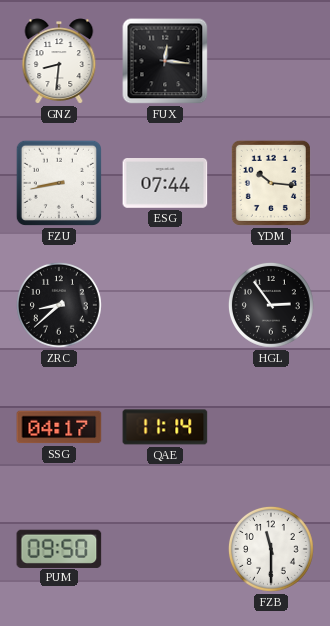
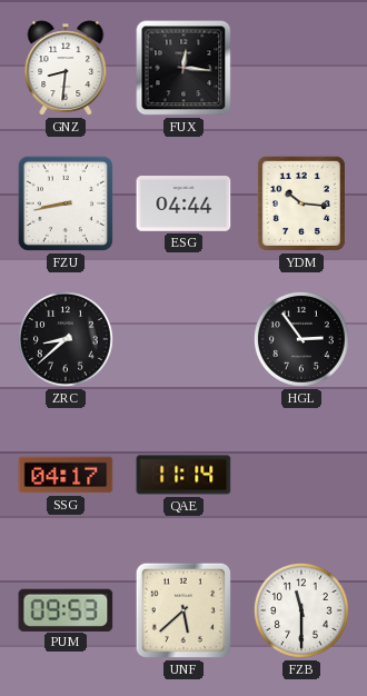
ESG: 07:44 -> 04:44 (183, 205)
PUM: 09:50 -> 09:53 (66, 609)
UNF: none -> 5:38 (183, 610)
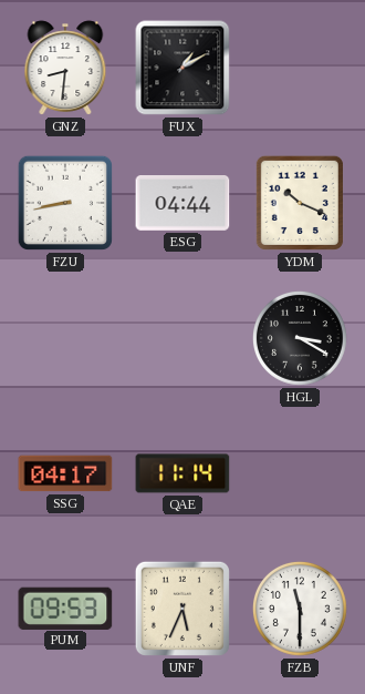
FUX: 12:16 -> 1:10 (182, 68)
YDM: 10:16 -> 10:19 (300, 203)
ZRC: 8:38 -> none (66, 339)
HGL: 2:54 -> 3:20 (300, 338)
UNF: 5:38 -> 5:34 (182, 609)
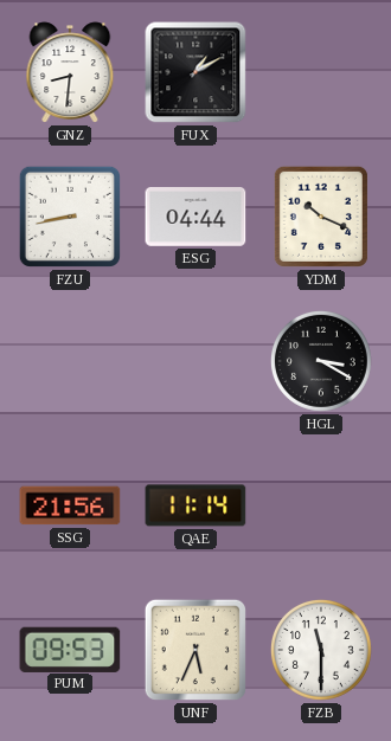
SSG: 04:17 -> 21:56 (70, 505)
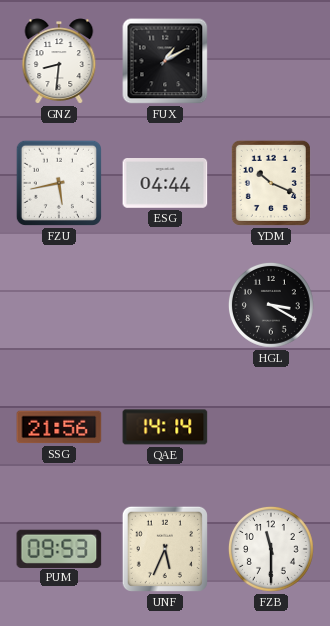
FZU: 8:43 -> 5:43 (59, 183)
QAE: 11:14 -> 14:14 (165, 427)
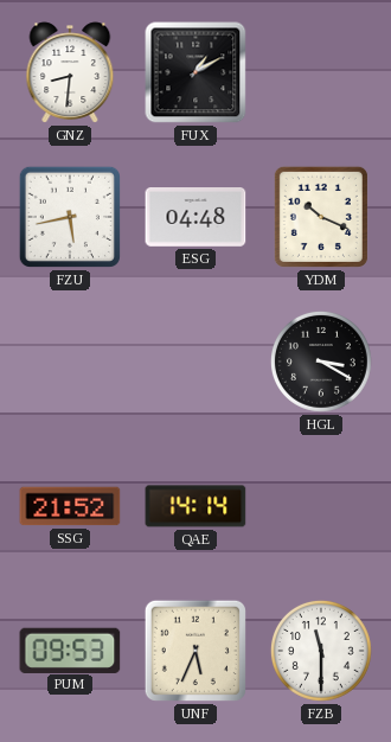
ESG: 04:44 -> 04:48 (195, 218)
SSG: 21:56 -> 21:52 (70, 506)
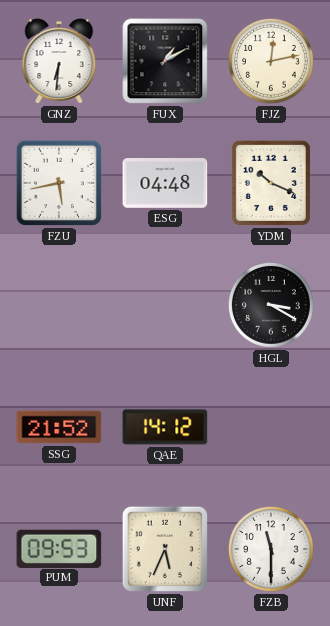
GNZ: 8:31 -> 6:31 (59, 61)
FJZ: none -> 12:13 (271, 61)
QAE: 14:14 -> 14:12 (165, 427)
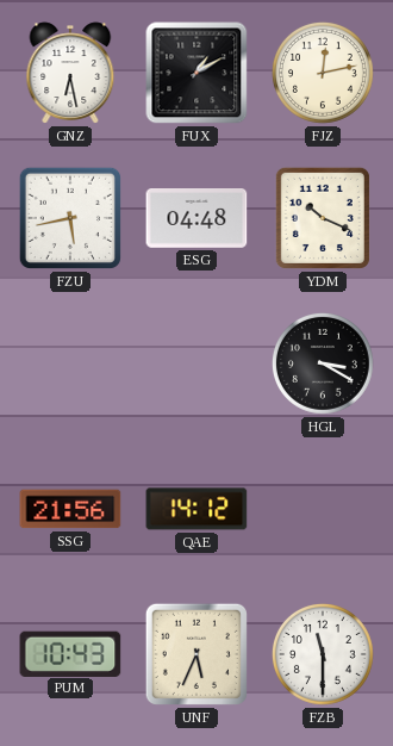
GNZ: 6:31 -> 6:28 (70, 73)
SSG: 21:52 -> 21:56 (70, 509)
PUM: 09:53 -> 10:43 (70, 653)
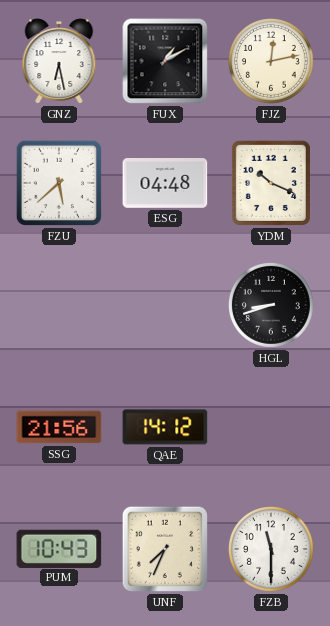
FZU: 5:43 -> 5:38 (59, 183)
HGL: 3:20 -> 8:42 (271, 305)
UNF: 5:34 -> 7:34 (165, 549)
